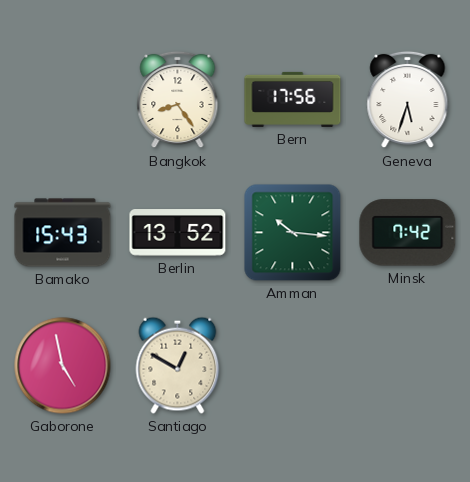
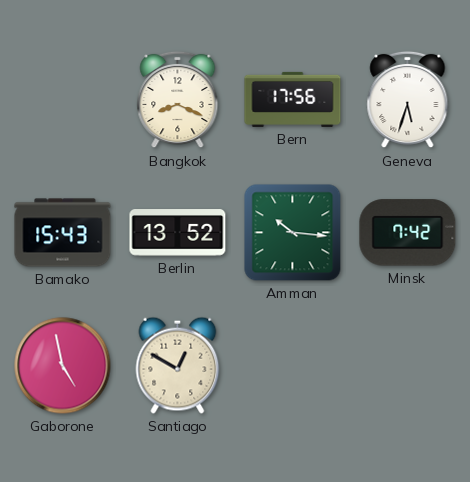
Bangkok: 8:24 -> 8:19 (178, 100)
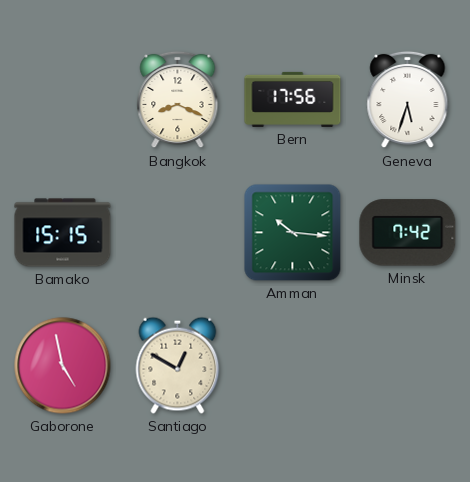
Bamako: 15:43 -> 15:15 (63, 233)
Berlin: 13:52 -> none (178, 233)
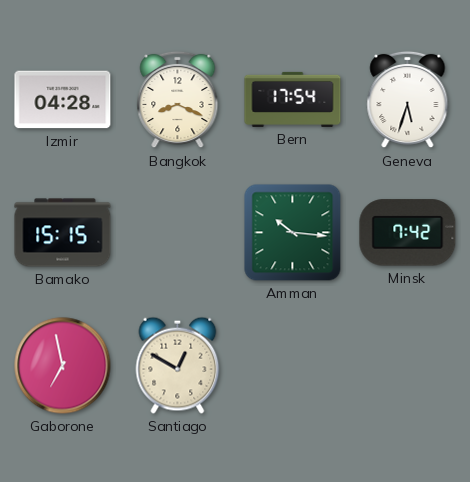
Izmir: none -> 04:28 (63, 100)
Bern: 17:56 -> 17:54 (293, 99)
Gaborone: 4:58 -> 6:58 (63, 366)
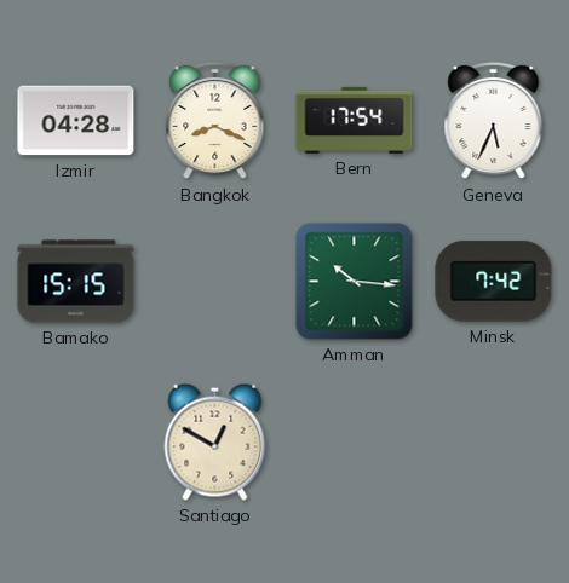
Geneva: 5:33 -> 5:34 (494, 121)
Gaborone: 6:58 -> none (63, 366)
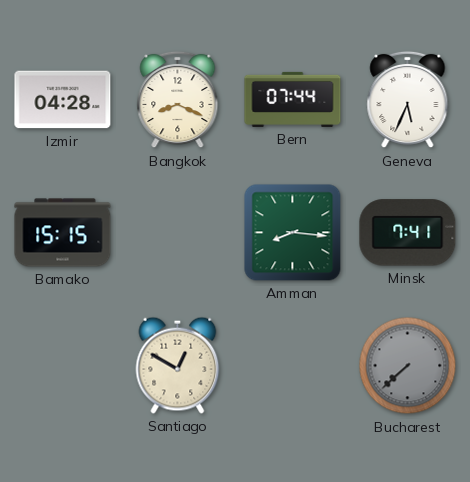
Bern: 17:54 -> 07:44 (293, 99)
Amman: 10:16 -> 8:16 (293, 233)
Minsk: 7:42 -> 7:41 (408, 233)
Bucharest: none -> 7:38 (408, 366)
